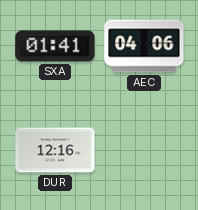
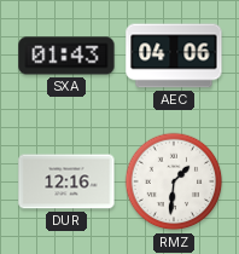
SXA: 01:41 -> 01:43 (66, 56)
RMZ: none -> 1:31 (174, 181)
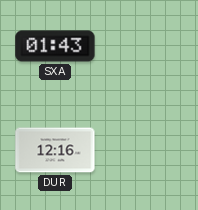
AEC: 04:06 -> none (174, 56)
RMZ: 1:31 -> none (174, 181)
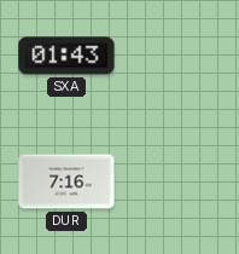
DUR: 12:16 -> 7:16 (66, 181)
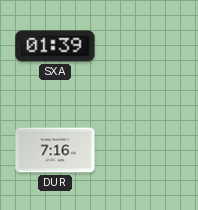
SXA: 01:43 -> 01:39 (55, 46)
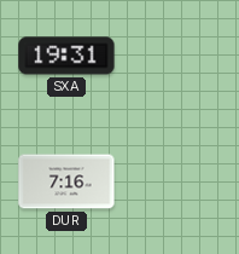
SXA: 01:39 -> 19:31 (66, 56)
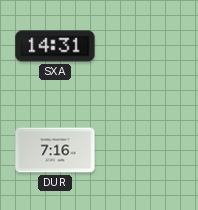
SXA: 19:31 -> 14:31 (55, 46)
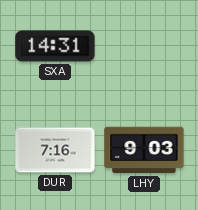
LHY: none -> 9:03 (144, 150)
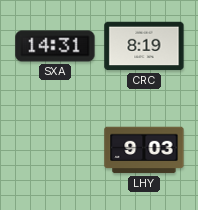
CRC: none -> 8:19 (144, 46)
DUR: 7:16 -> none (55, 150)
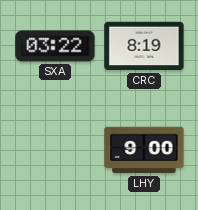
SXA: 14:31 -> 03:22 (55, 46)
LHY: 9:03 -> 9:00 (144, 150)
